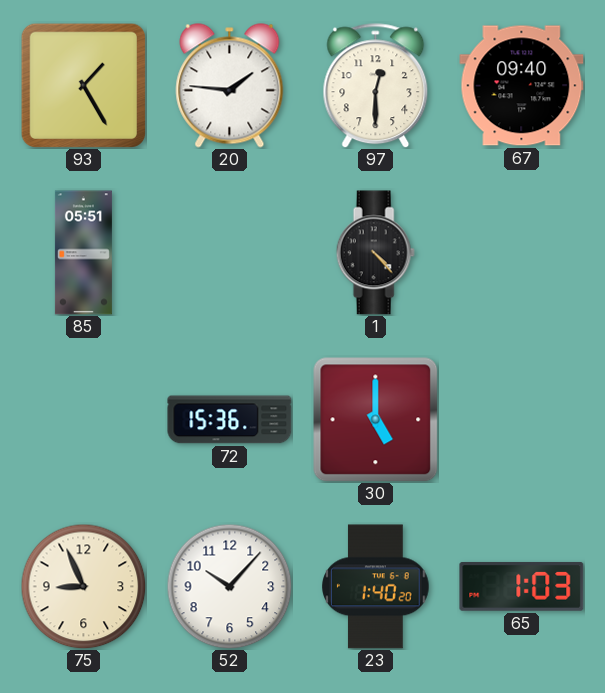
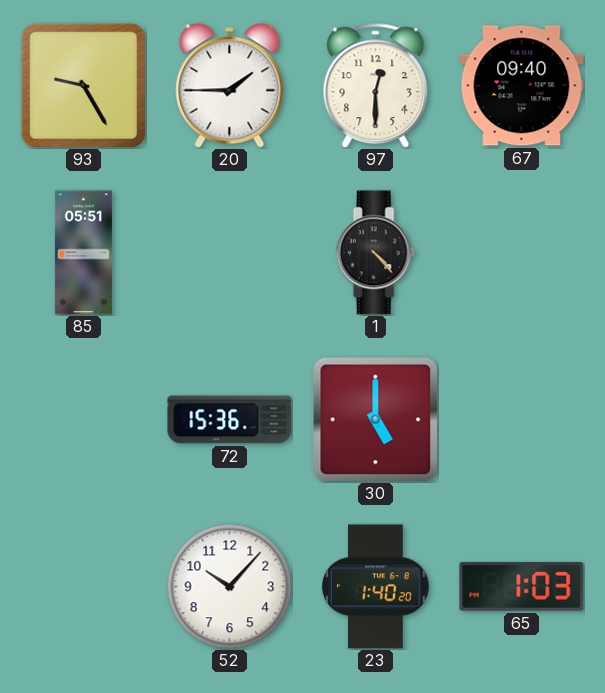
93: 1:25 -> 9:25 (83, 85)
20: 1:46 -> 1:45 (230, 86)
75: 8:56 -> none (83, 586)
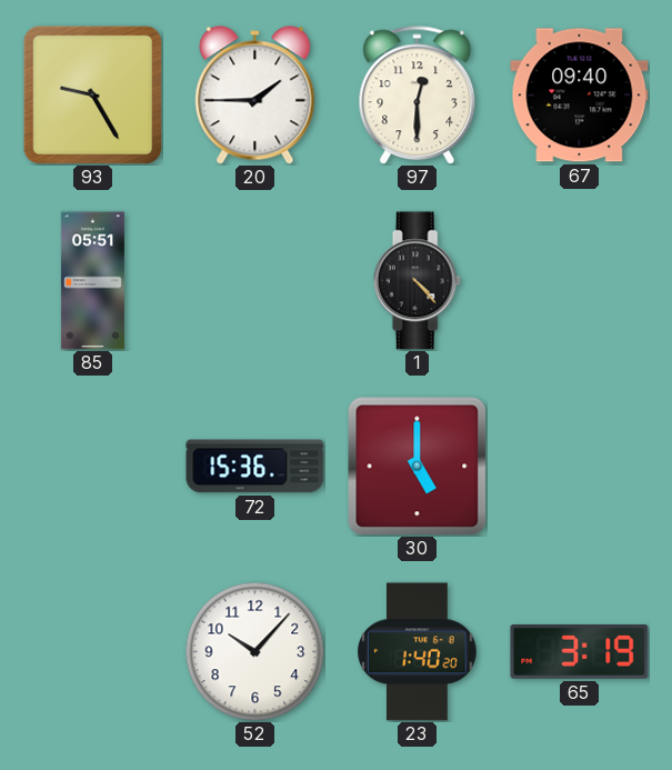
65: 1:03 -> 3:19 (580, 652)
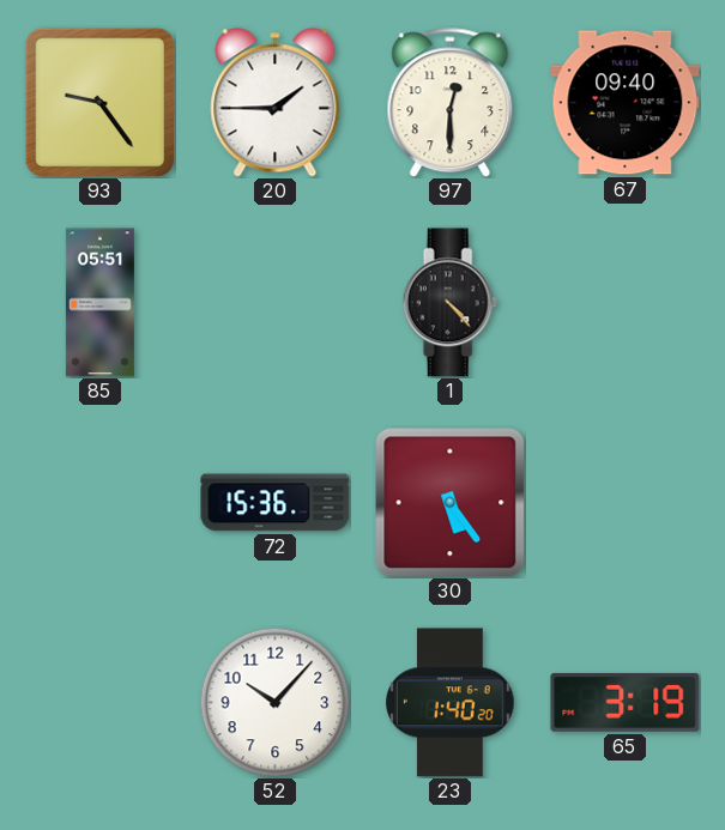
93: 9:25 -> 9:24 (99, 102)
30: 5:00 -> 5:24 (449, 502)
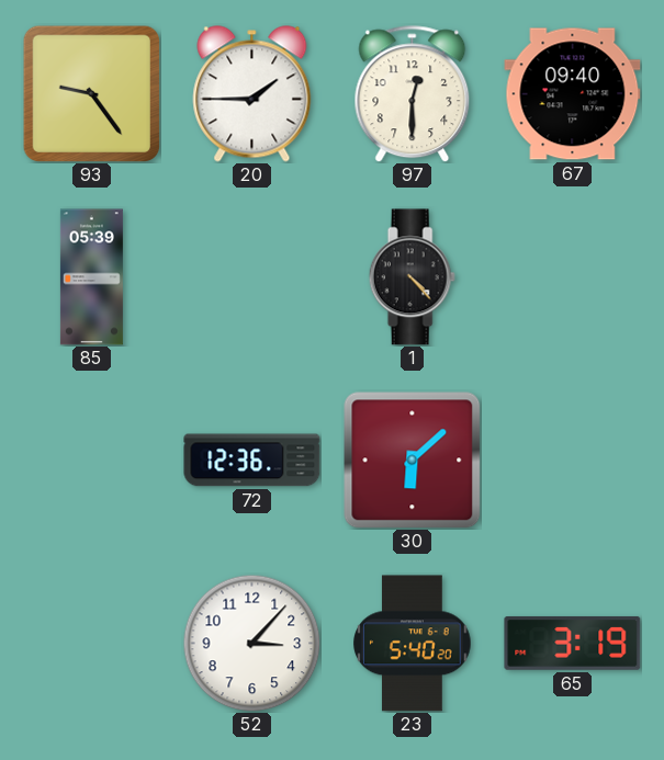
85: 05:51 -> 05:39 (91, 277)
72: 15:36 -> 12:36 (252, 461)
30: 5:24 -> 6:08 (412, 460)
52: 10:07 -> 3:07 (251, 643)
23: 1:40 -> 5:40 (413, 644)
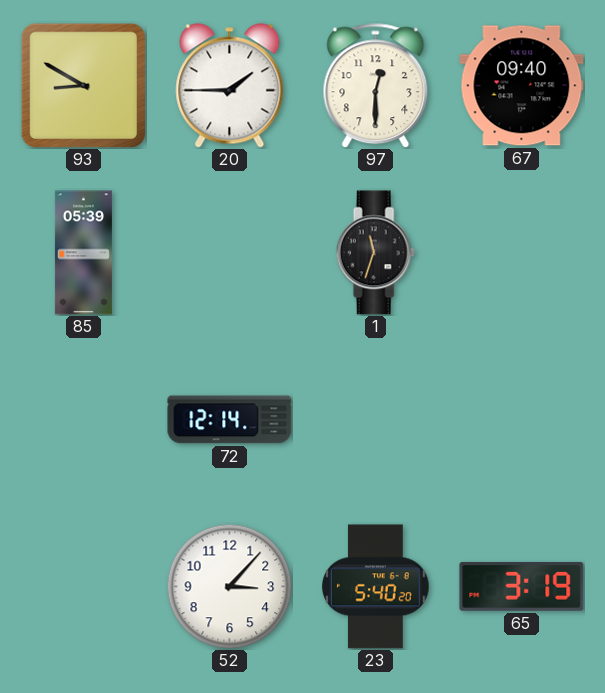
93: 9:24 -> 8:50 (83, 85)
1: 4:23 -> 11:33 (375, 253)
72: 12:36 -> 12:14 (230, 420)
30: 6:08 -> none (412, 460)
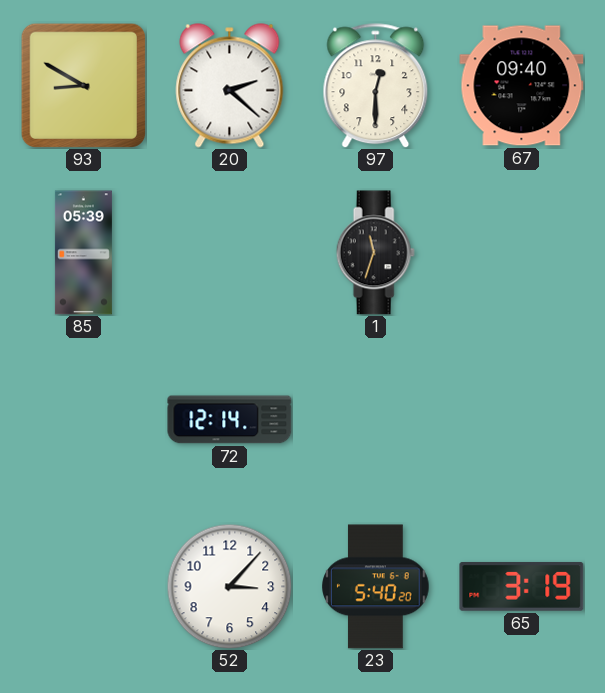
20: 1:45 -> 2:22 (230, 86)
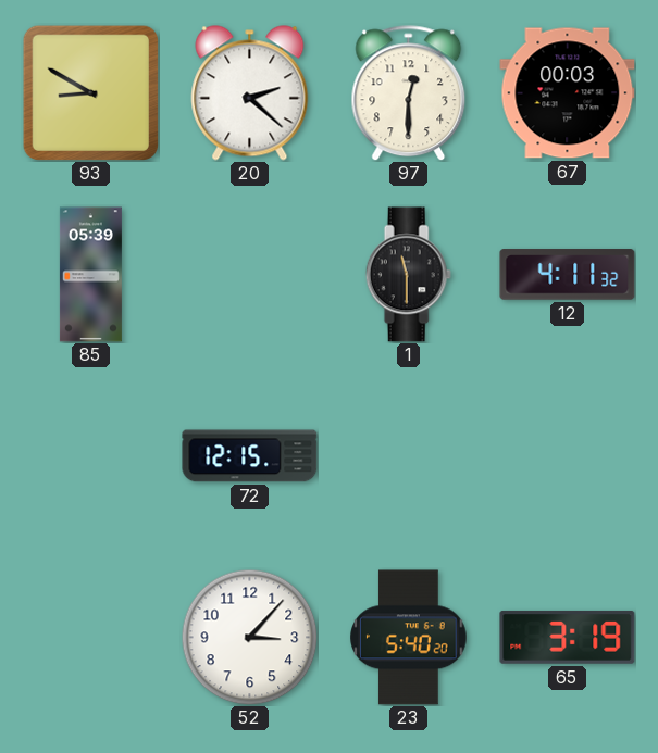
67: 09:40 -> 00:03 (568, 93)
1: 11:33 -> 11:30 (408, 275)
12: none -> 4:11 (568, 275)
72: 12:14 -> 12:15 (250, 456)
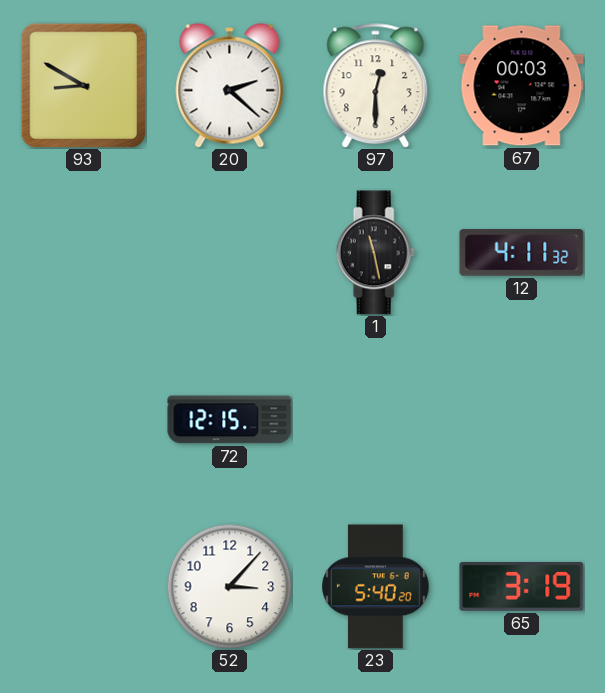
85: 05:39 -> none (90, 275)
1: 11:30 -> 11:28 (375, 253)
